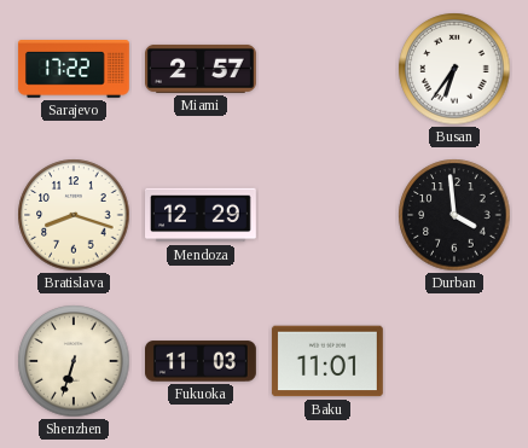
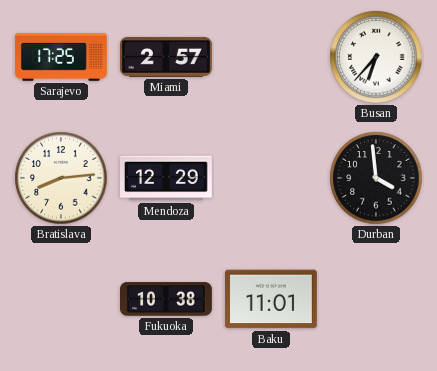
Sarajevo: 17:22 -> 17:25 (61, 58)
Busan: 6:36 -> 6:37 (376, 57)
Bratislava: 8:18 -> 8:14 (61, 178)
Shenzhen: 6:33 -> none (74, 361)
Fukuoka: 11:03 -> 10:38 (167, 299)
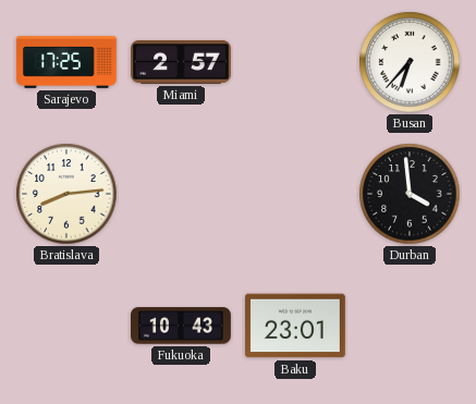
Mendoza: 12:29 -> none (167, 178)
Fukuoka: 10:38 -> 10:43 (182, 326)
Baku: 11:01 -> 23:01 (295, 326)
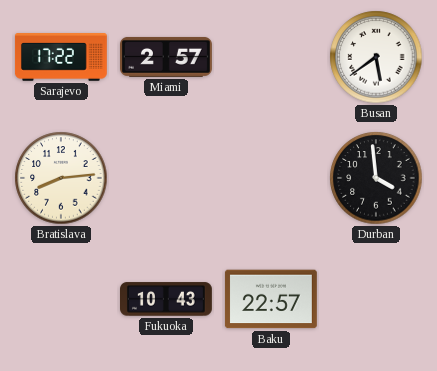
Sarajevo: 17:25 -> 17:22 (61, 58)
Busan: 6:37 -> 5:39 (376, 57)
Baku: 23:01 -> 22:57 (271, 299)
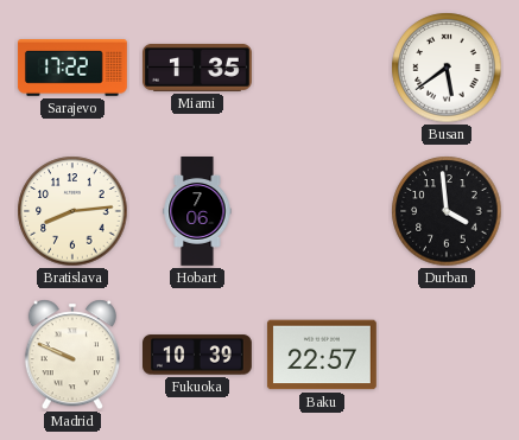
Miami: 2:57 -> 1:35 (198, 68)
Hobart: none -> 7:06 (197, 212)
Madrid: none -> 9:49 (72, 355)
Fukuoka: 10:43 -> 10:39 (198, 355)
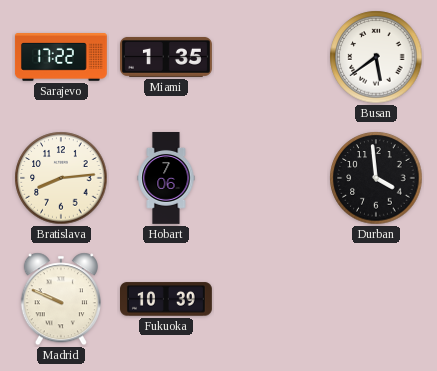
Baku: 22:57 -> none (322, 355)
